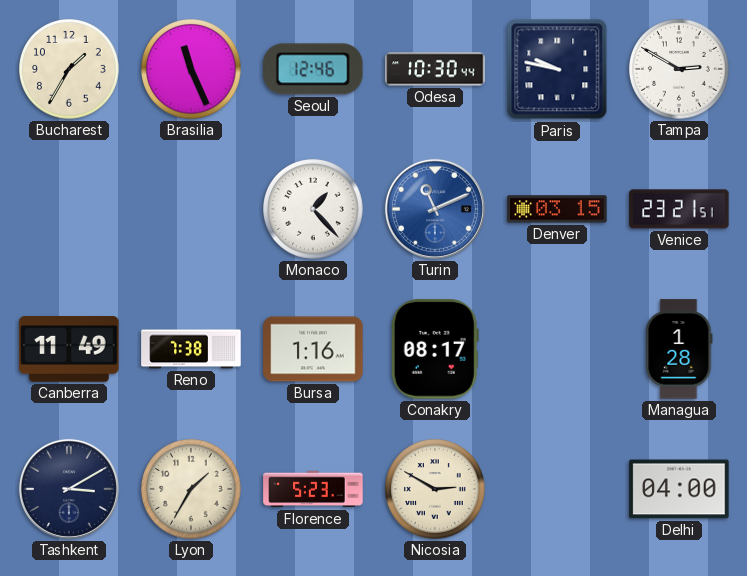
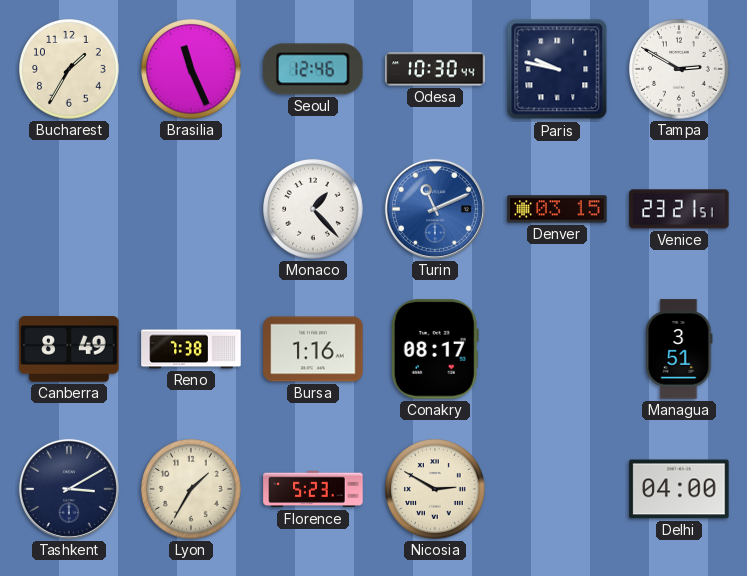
Canberra: 11:49 -> 8:49 (69, 349)
Managua: 1:28 -> 3:51 (679, 349)
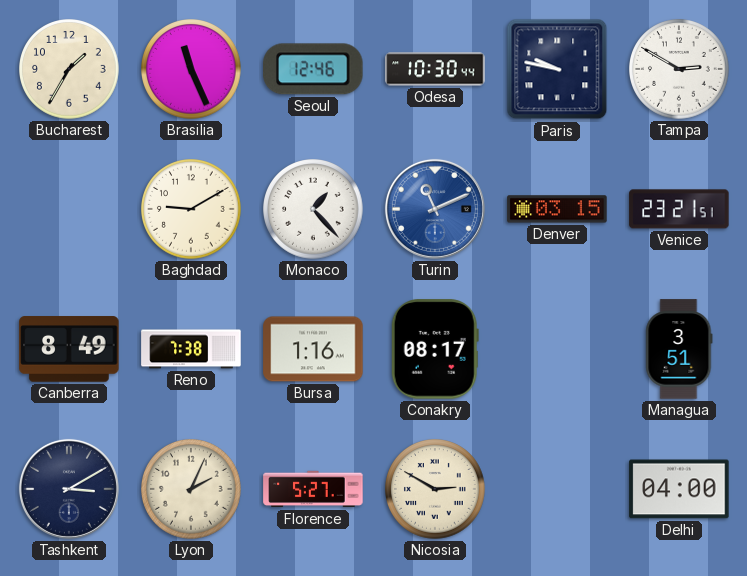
Baghdad: none -> 9:10 (192, 210)
Lyon: 1:35 -> 2:04 (192, 490)
Florence: 5:23 -> 5:27 (313, 489)
